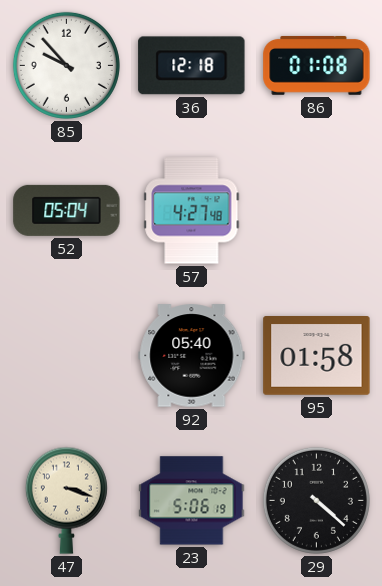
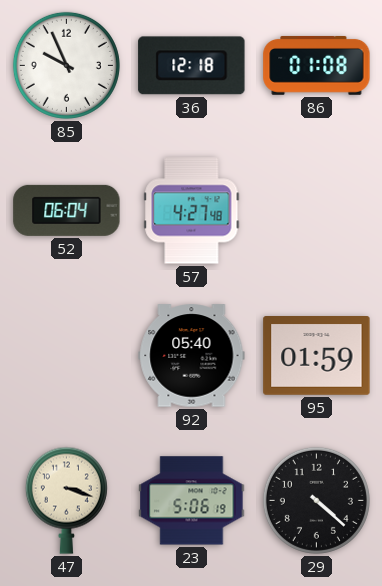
85: 9:53 -> 9:56 (66, 65)
52: 05:04 -> 06:04 (67, 210)
95: 01:58 -> 01:59 (317, 356)
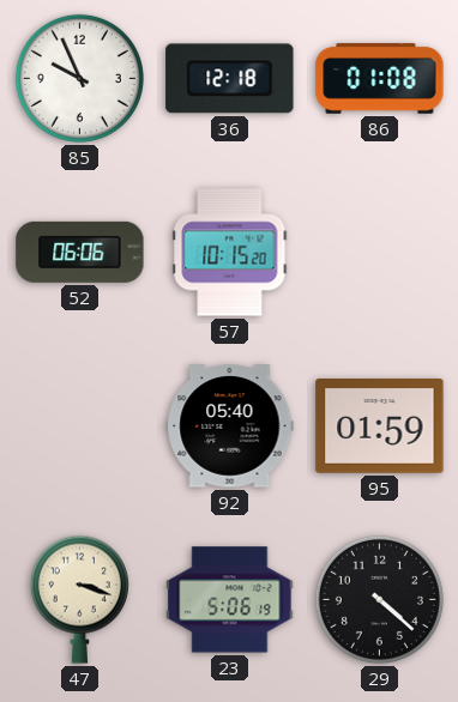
52: 06:04 -> 06:06 (80, 252)
57: 4:27 -> 10:15 (230, 253)
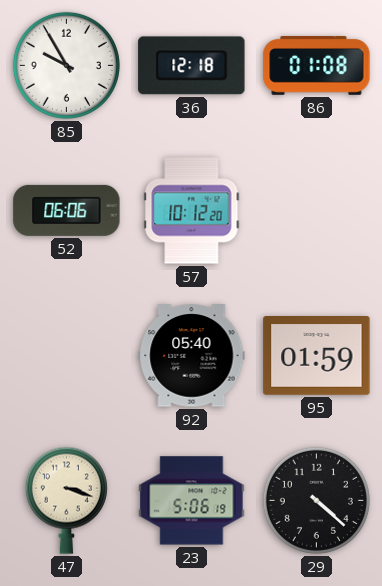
85: 9:56 -> 9:55 (66, 65)
57: 10:15 -> 10:12 (192, 211)
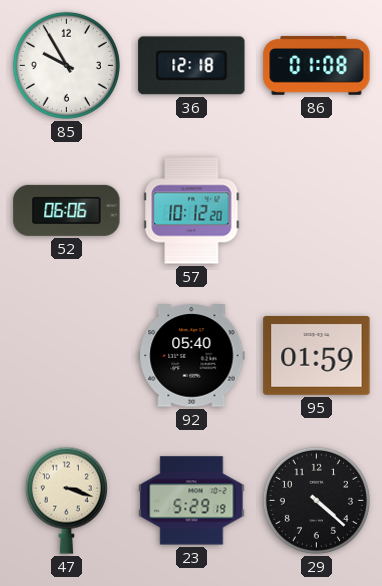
23: 5:06 -> 5:29 (192, 501)
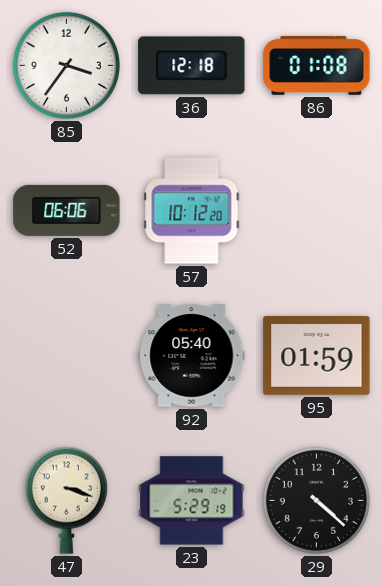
85: 9:55 -> 3:36 (66, 65)
